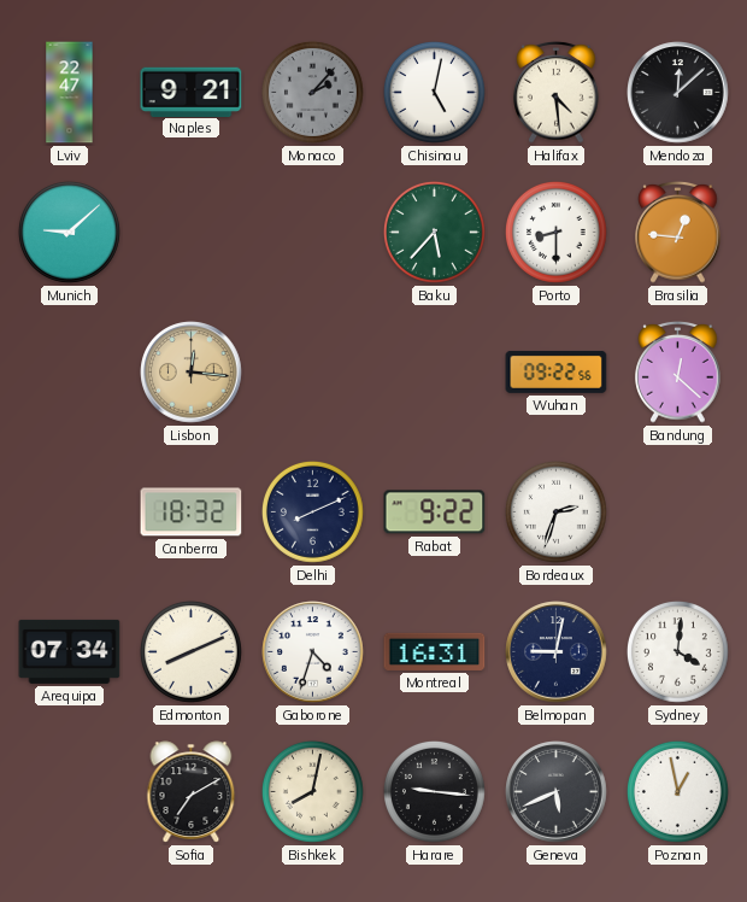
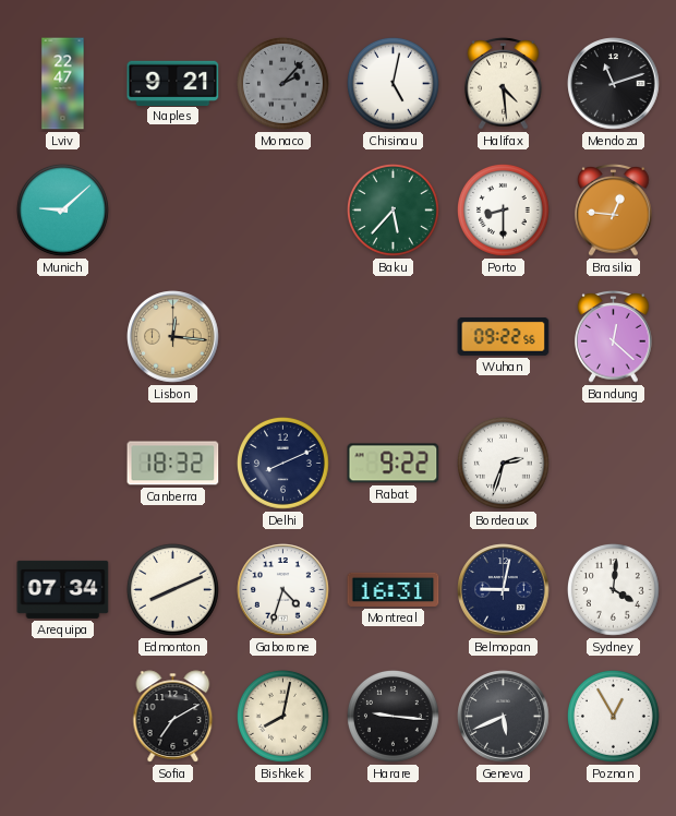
Mendoza: 12:08 -> 11:12 (614, 84)
Poznan: 12:58 -> 12:55 (613, 716)
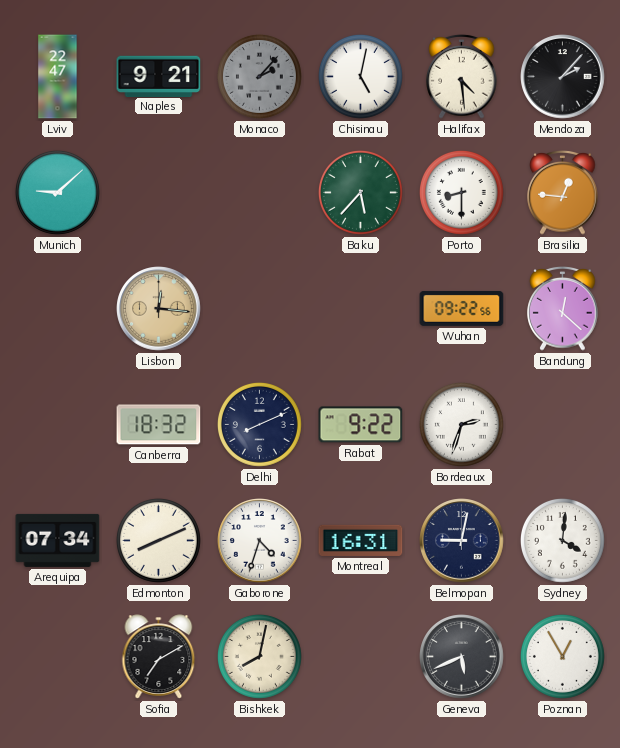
Mendoza: 11:12 -> 2:07 (563, 77)
Harare: 9:16 -> none (393, 716)
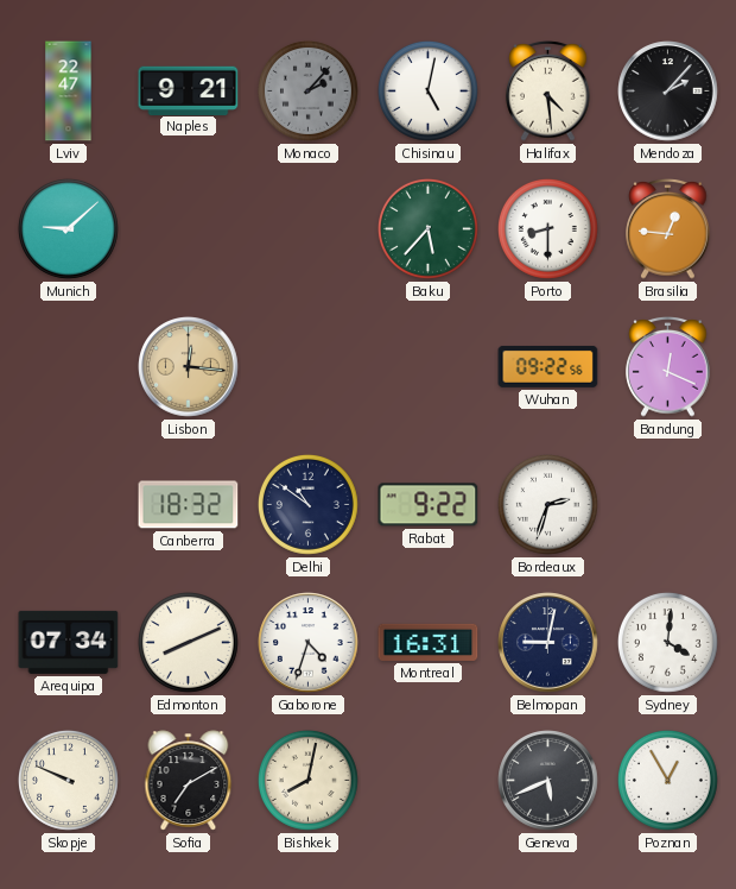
Bandung: 12:22 -> 12:19 (668, 367)
Delhi: 8:11 -> 10:51 (307, 504)
Skopje: none -> 9:49 (68, 780)
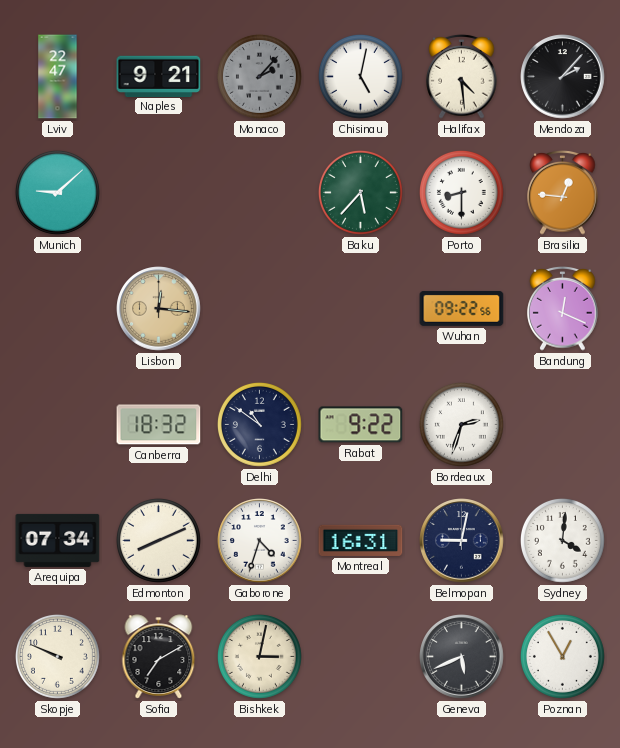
Bishkek: 8:02 -> 3:02 (259, 656)
